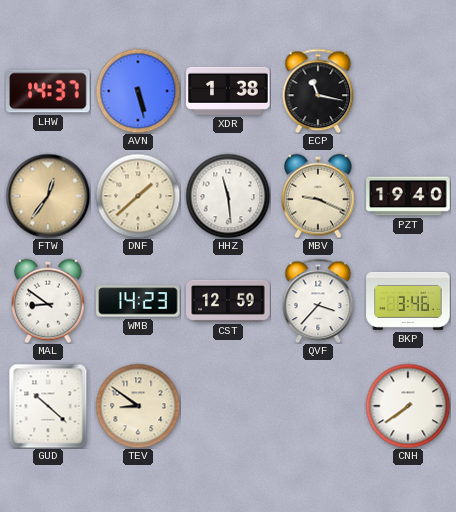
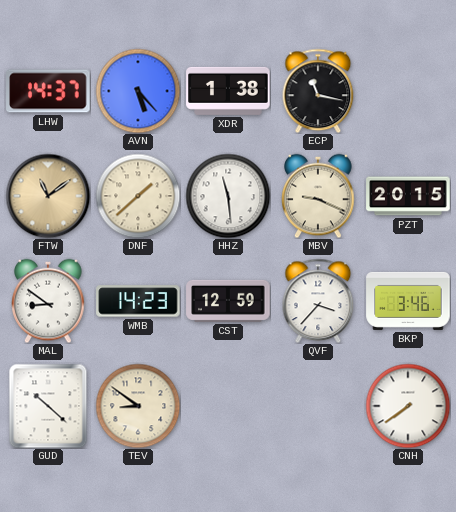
AVN: 5:28 -> 5:23 (138, 91)
FTW: 12:36 -> 11:09 (48, 196)
PZT: 19:40 -> 20:15 (408, 196)
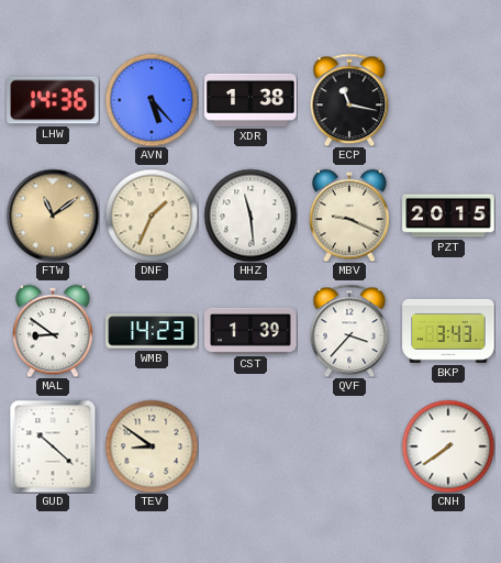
LHW: 14:37 -> 14:36 (53, 100)
DNF: 1:38 -> 1:34 (152, 216)
CST: 12:59 -> 1:39 (250, 331)
BKP: 3:46 -> 3:43 (448, 331)
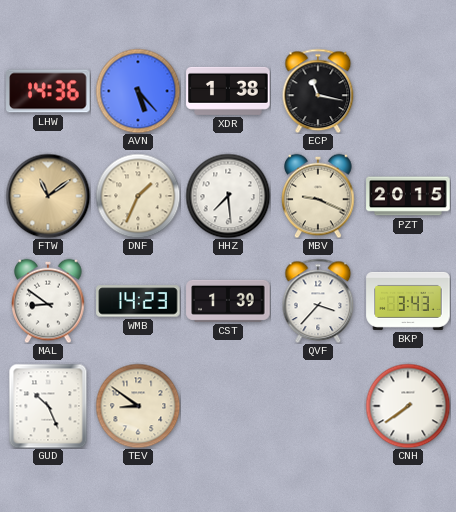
HHZ: 11:29 -> 7:29 (228, 196)
GUD: 10:22 -> 10:26 (48, 406)
